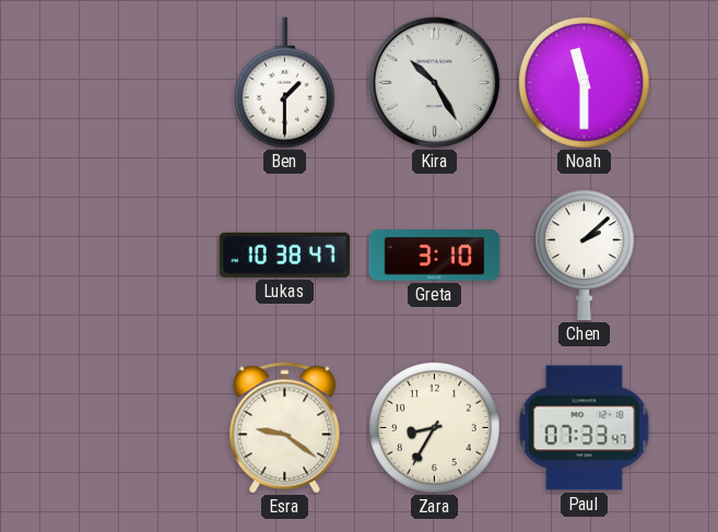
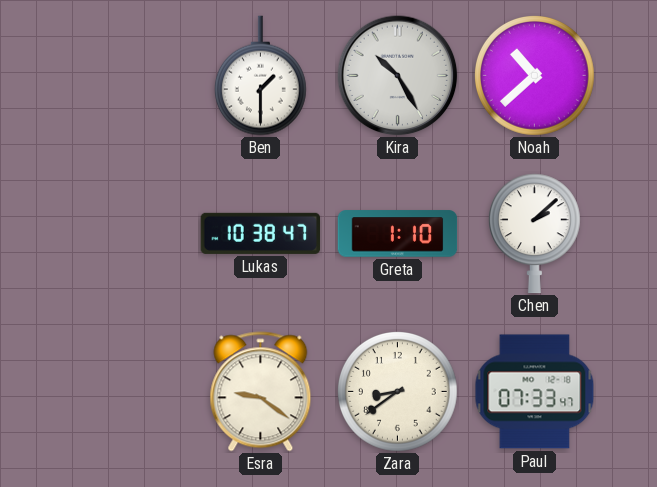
Noah: 11:30 -> 10:38 (535, 76)
Greta: 3:10 -> 1:10 (398, 234)
Zara: 8:35 -> 8:39 (398, 392)
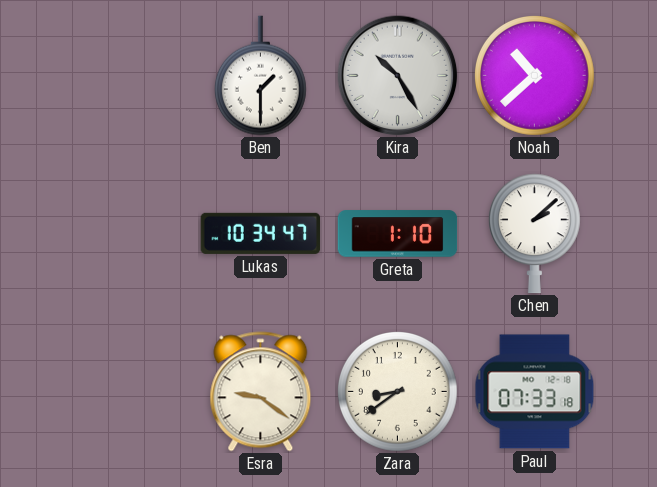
Lukas: 10:38 -> 10:34 (261, 233)
Paul: 07:33:47 -> 07:33:18 (535, 392)
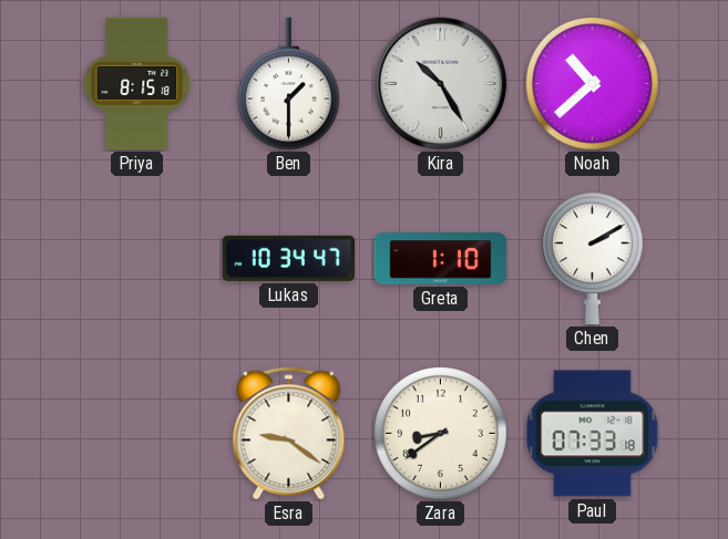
Priya: none -> 8:15 (137, 84)
Chen: 2:08 -> 2:10 (592, 259)
